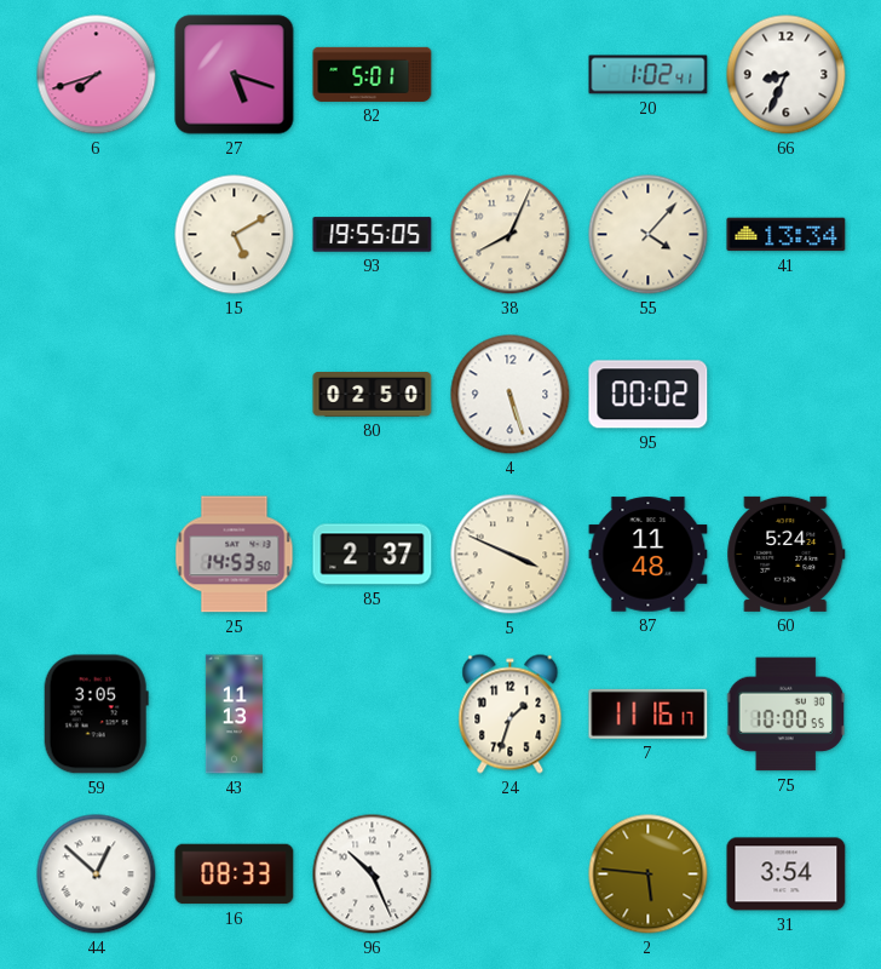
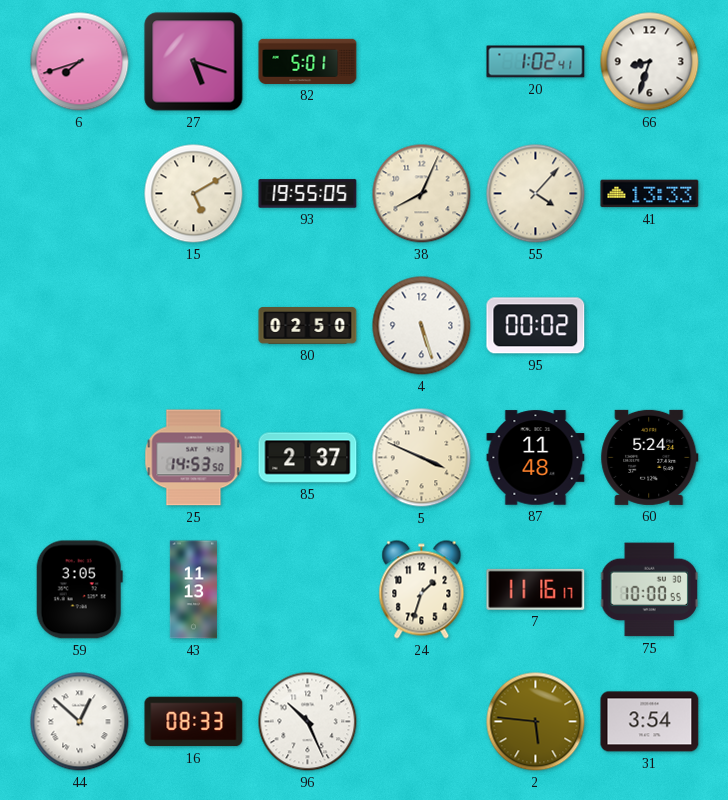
66: 8:34 -> 8:33 (650, 62)
41: 13:34 -> 13:33 (650, 194)
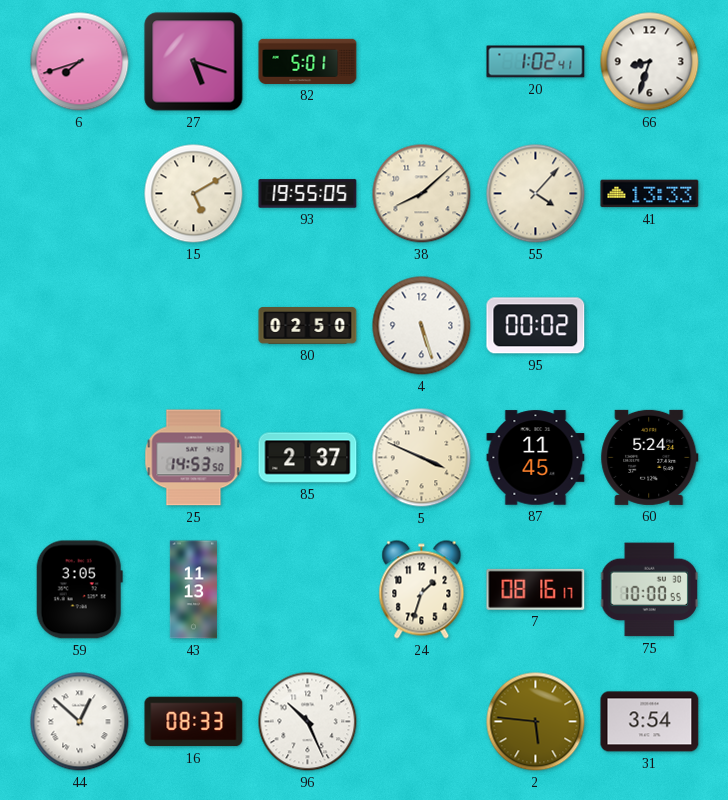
38: 8:04 -> 8:08 (422, 194)
87: 11:48 -> 11:45 (536, 458)
7: 11:16 -> 08:16 (536, 589)
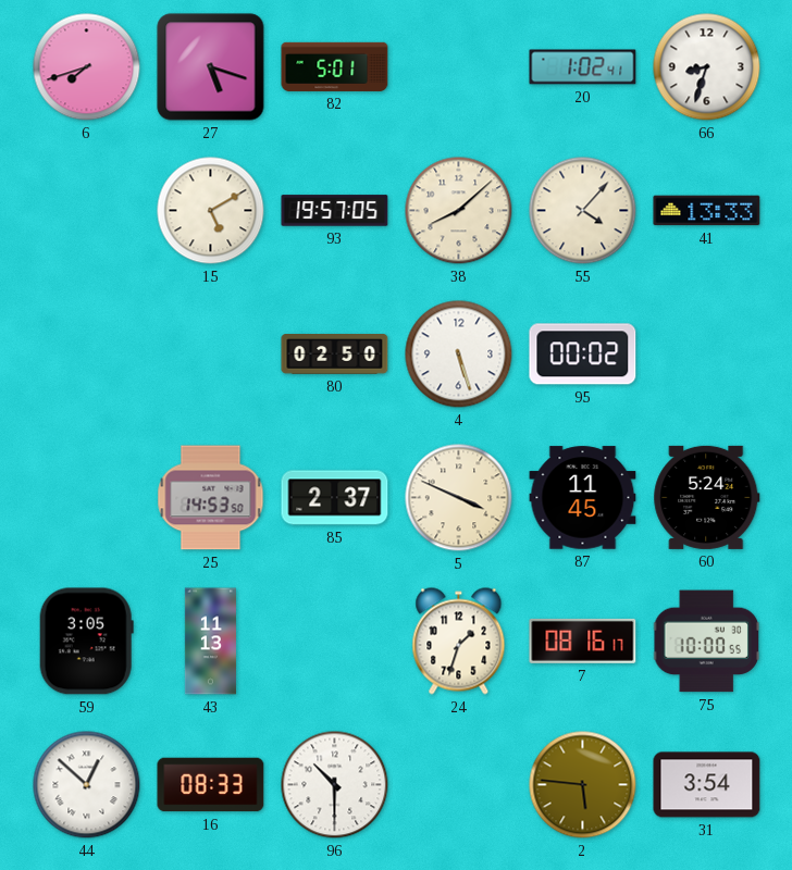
93: 19:55 -> 19:57 (335, 211)
96: 10:26 -> 10:30 (335, 785)
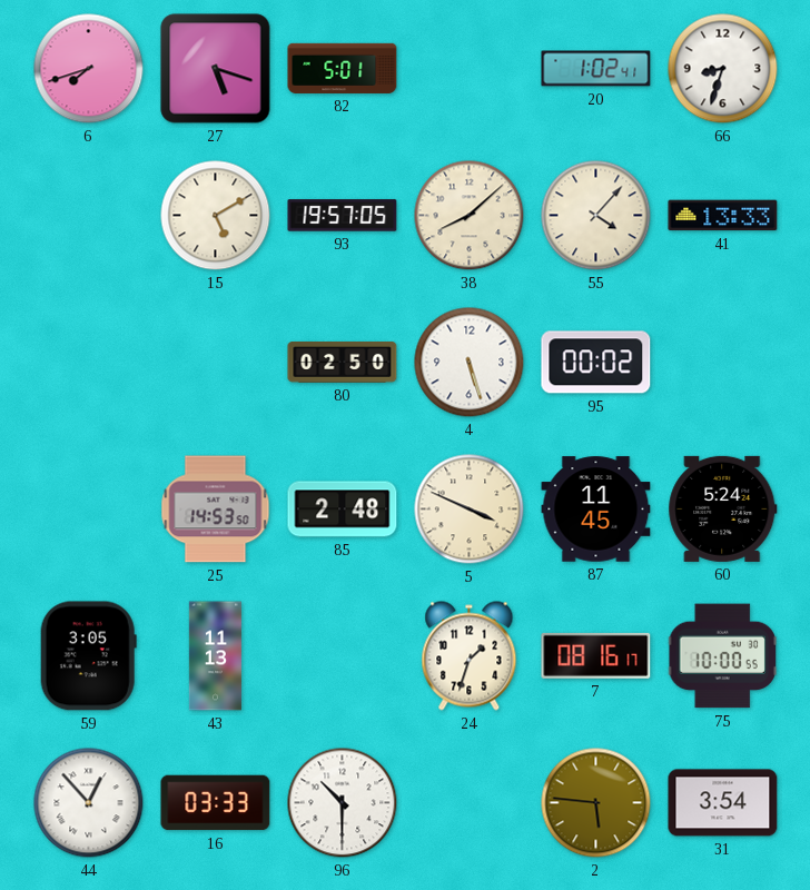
85: 2:37 -> 2:48 (343, 510)
44: 12:52 -> 12:53 (89, 803)
16: 08:33 -> 03:33 (216, 803)
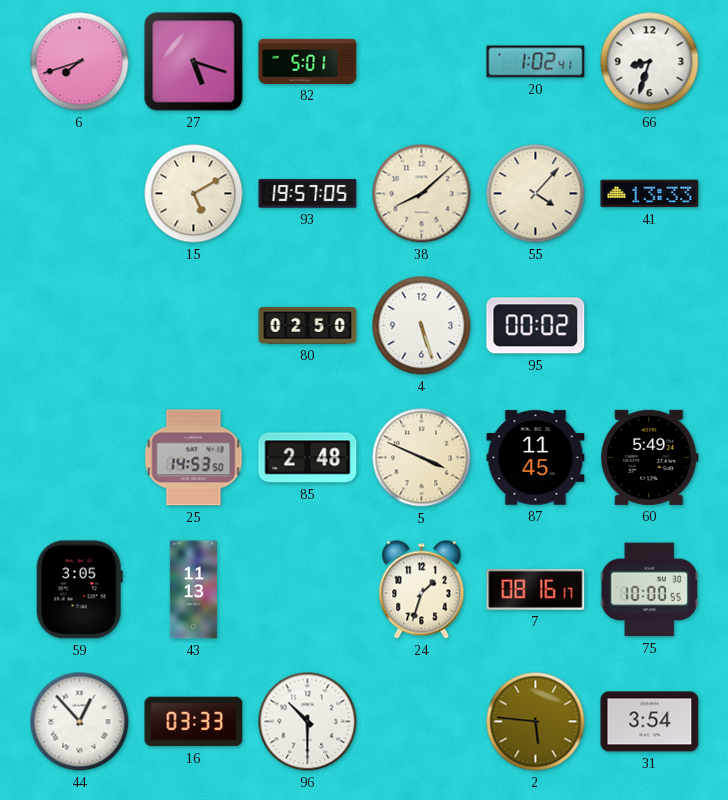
60: 5:24 -> 5:49 (650, 457)
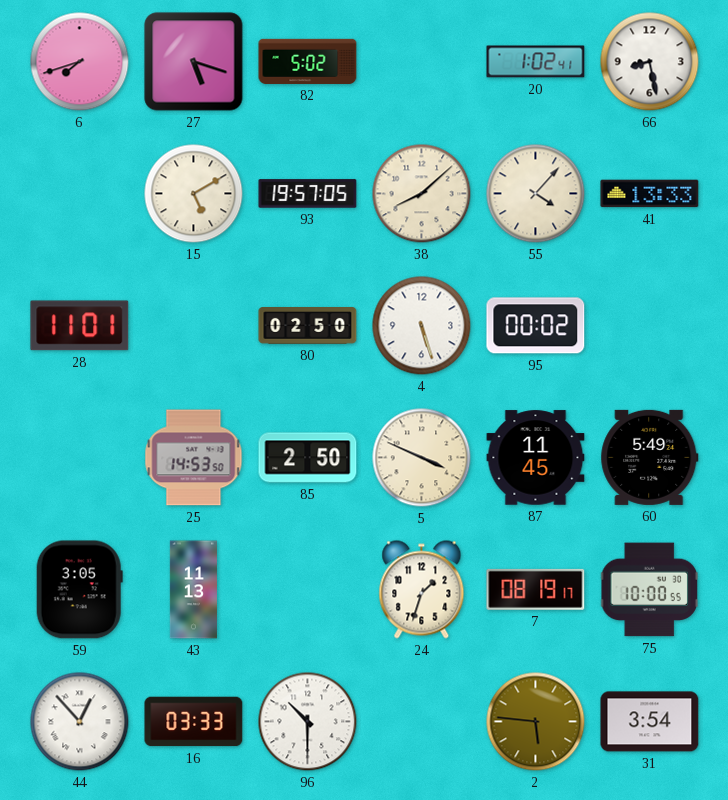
82: 5:01 -> 5:02 (308, 61)
66: 8:33 -> 8:28 (650, 62)
28: none -> 11:01 (80, 326)
85: 2:48 -> 2:50 (308, 458)
7: 08:16 -> 08:19 (536, 589)
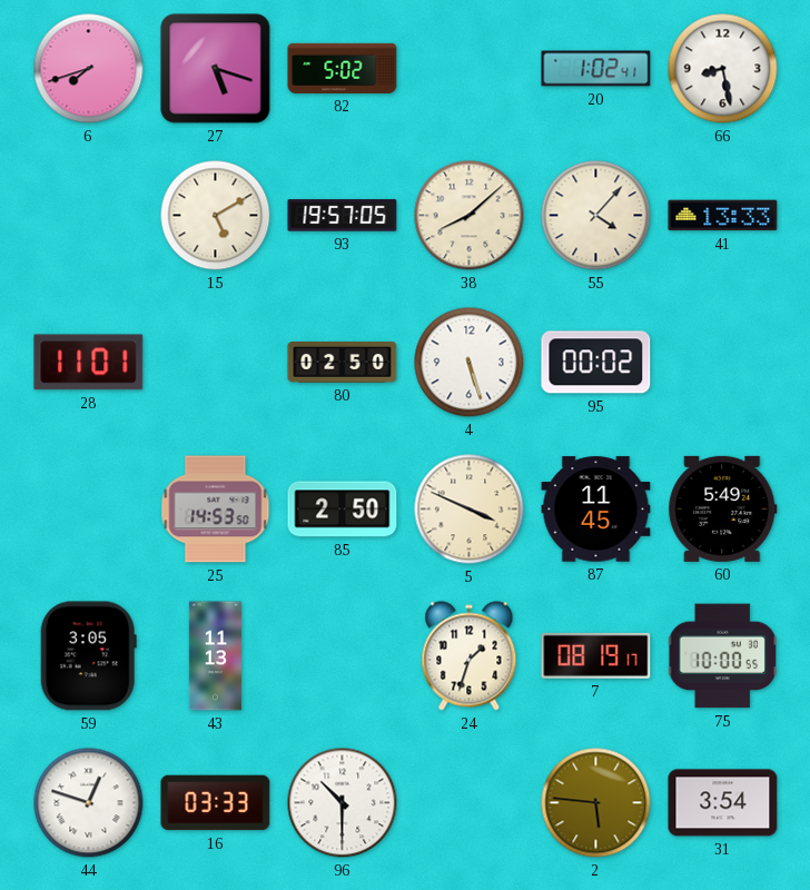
44: 12:53 -> 12:48 (89, 803)
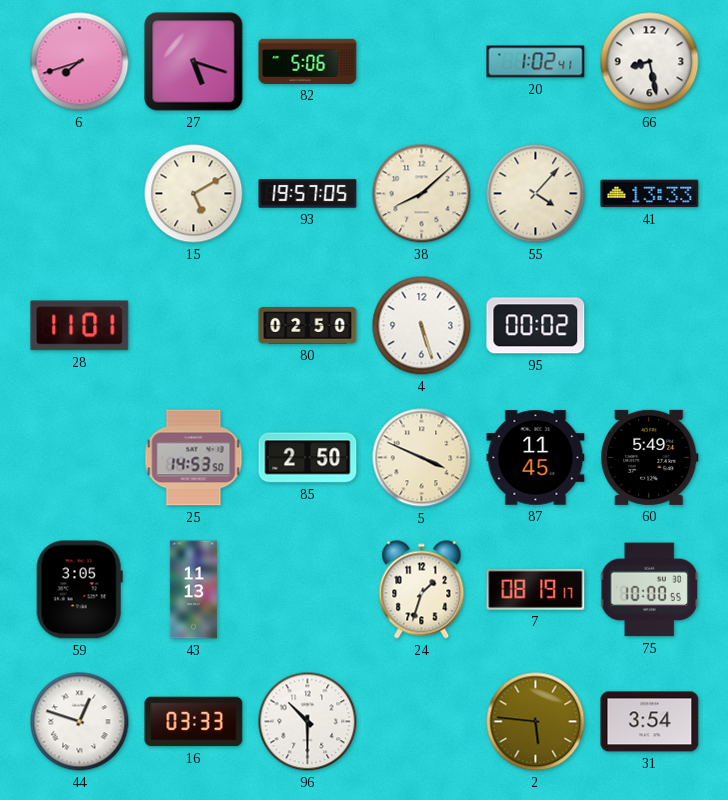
82: 5:02 -> 5:06 (308, 61)
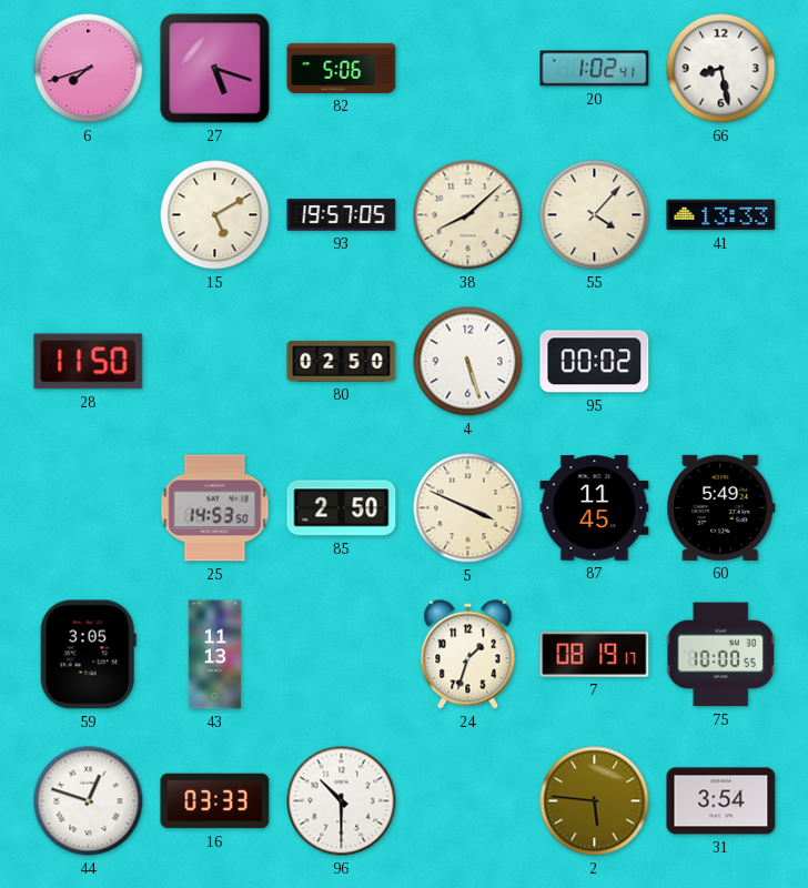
28: 11:01 -> 11:50 (89, 362)
